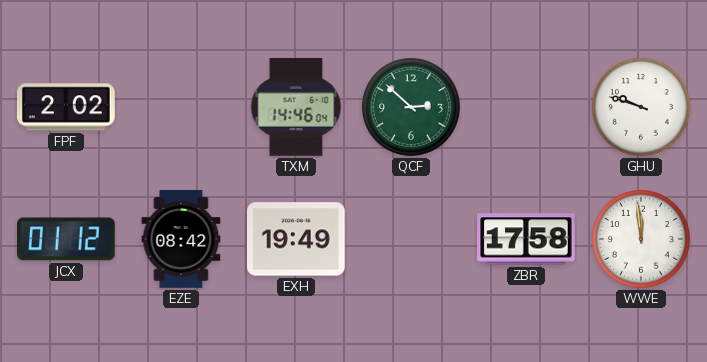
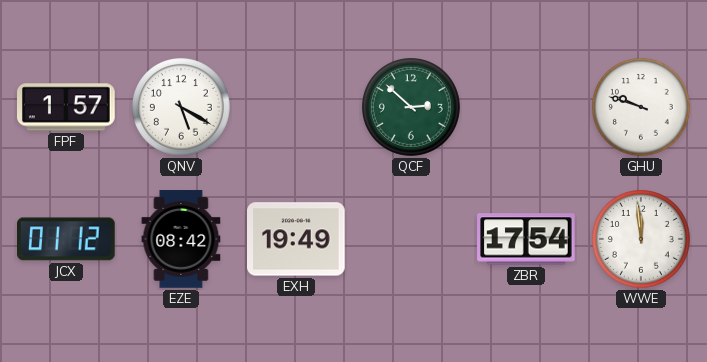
FPF: 2:02 -> 1:57 (67, 107)
QNV: none -> 5:20 (182, 108)
TXM: 14:46 -> none (296, 107)
ZBR: 17:58 -> 17:54 (526, 239)
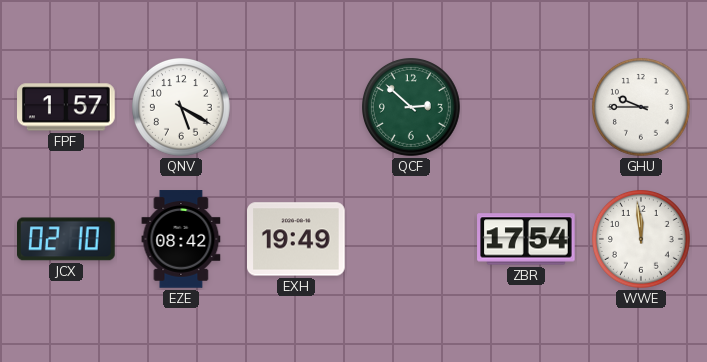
GHU: 9:48 -> 9:45 (642, 108)
JCX: 01:12 -> 02:10 (67, 239)
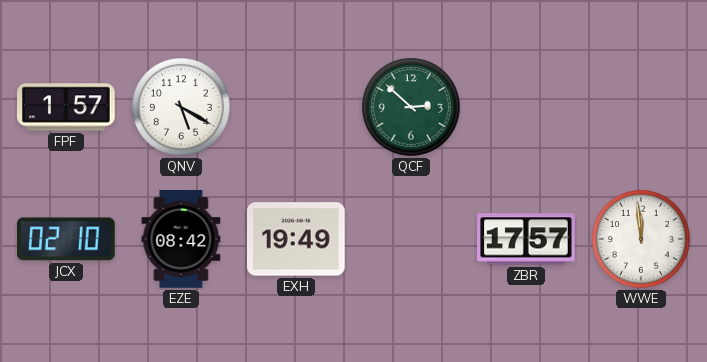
GHU: 9:45 -> none (642, 108)
ZBR: 17:54 -> 17:57 (526, 239)
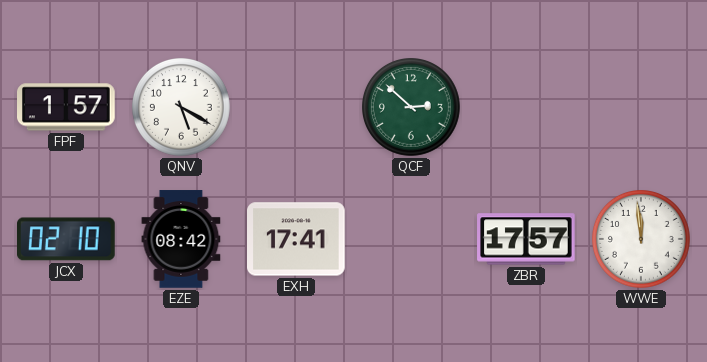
EXH: 19:49 -> 17:41 (296, 239)
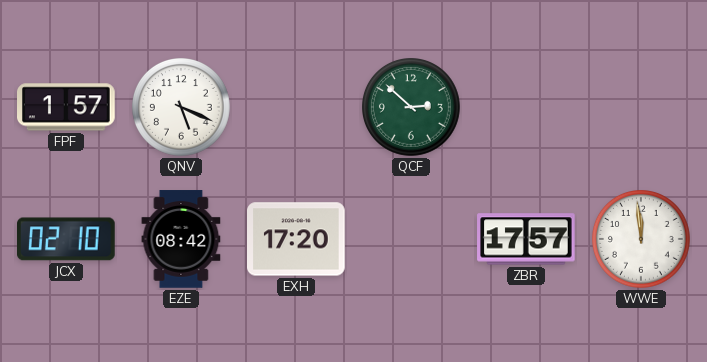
QNV: 5:20 -> 5:19 (182, 108)
EXH: 17:41 -> 17:20 (296, 239)
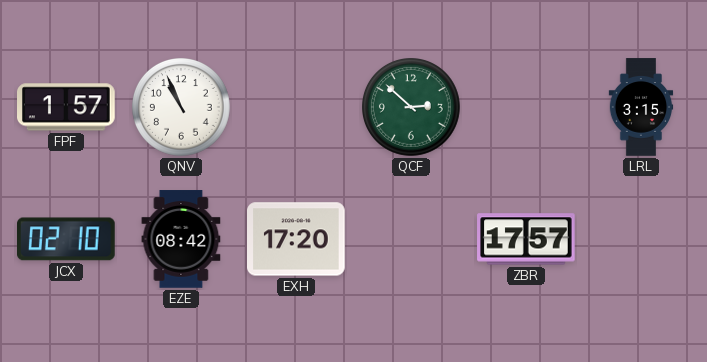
QNV: 5:19 -> 10:56 (182, 108)
LRL: none -> 3:15 (641, 107)
WWE: 11:59 -> none (642, 240)
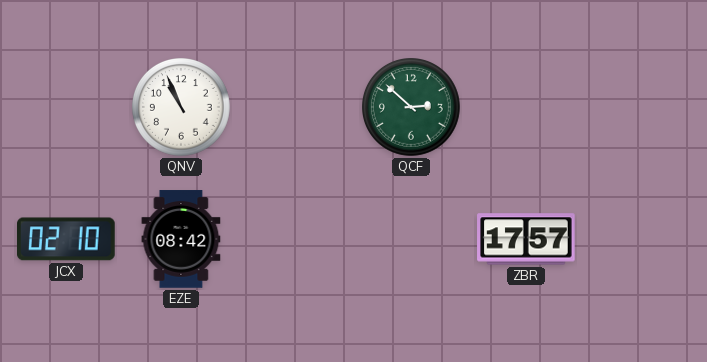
FPF: 1:57 -> none (67, 107)
LRL: 3:15 -> none (641, 107)
EXH: 17:20 -> none (296, 239)
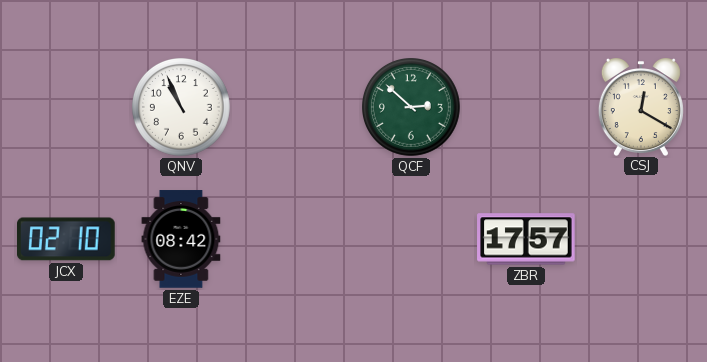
CSJ: none -> 12:20 (641, 107)
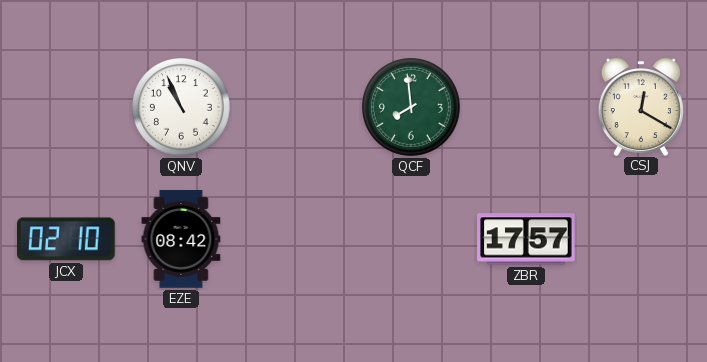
QCF: 2:52 -> 7:59 (412, 108)
